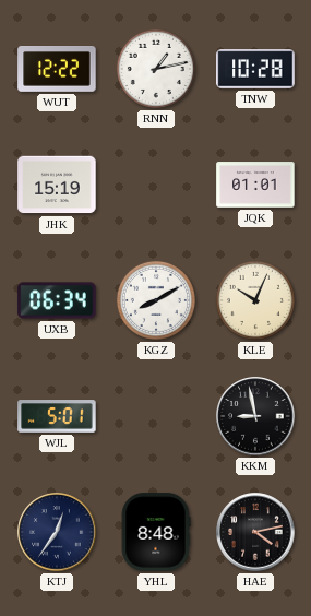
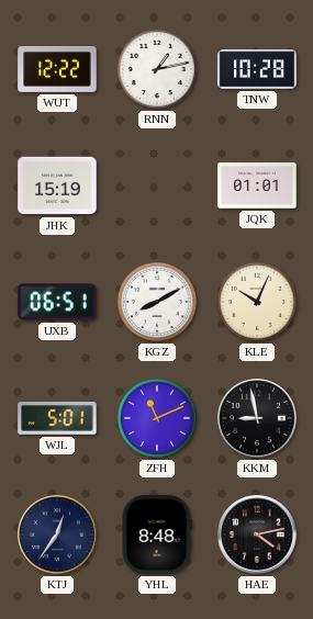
UXB: 06:34 -> 06:51 (57, 302)
ZFH: none -> 11:11 (157, 418)
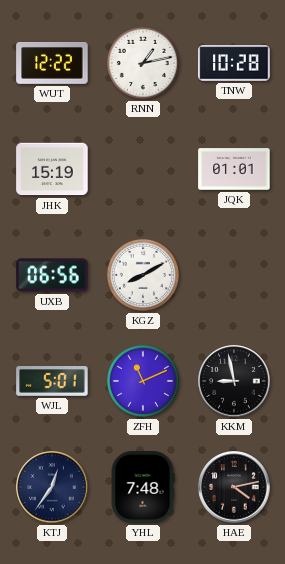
UXB: 06:51 -> 06:56 (52, 275)
KLE: 10:04 -> none (257, 302)
YHL: 8:48 -> 7:48 (143, 487)
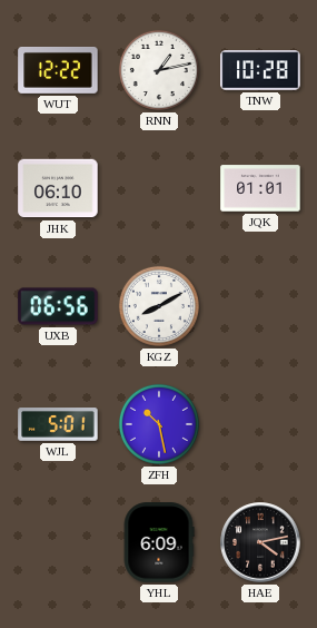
JHK: 15:19 -> 06:10 (58, 188)
ZFH: 11:11 -> 10:28 (159, 424)
KKM: 8:58 -> none (234, 381)
KTJ: 12:36 -> none (52, 487)
YHL: 7:48 -> 6:09 (159, 542)
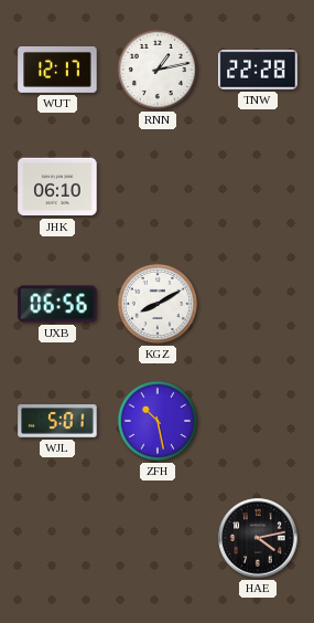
WUT: 12:22 -> 12:17 (57, 71)
TNW: 10:28 -> 22:28 (258, 70)
JQK: 01:01 -> none (260, 188)
YHL: 6:09 -> none (159, 542)
